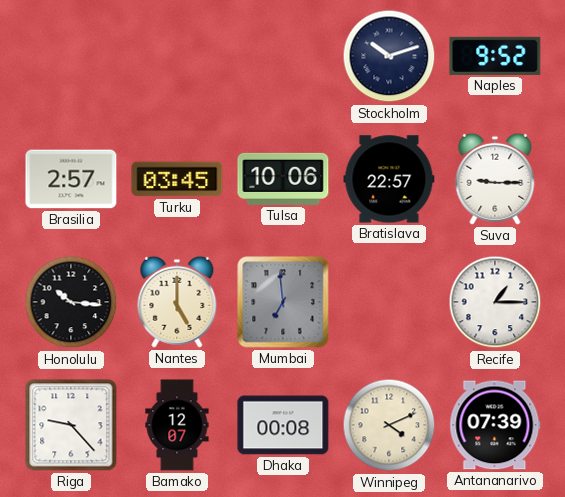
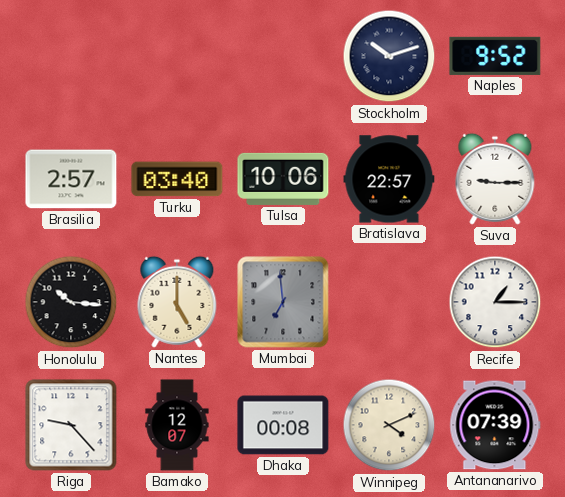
Turku: 03:45 -> 03:40 (177, 179)
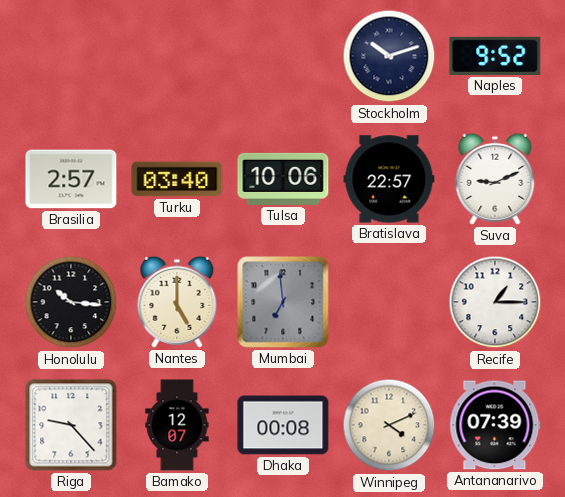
Suva: 9:15 -> 9:11 (495, 179)
